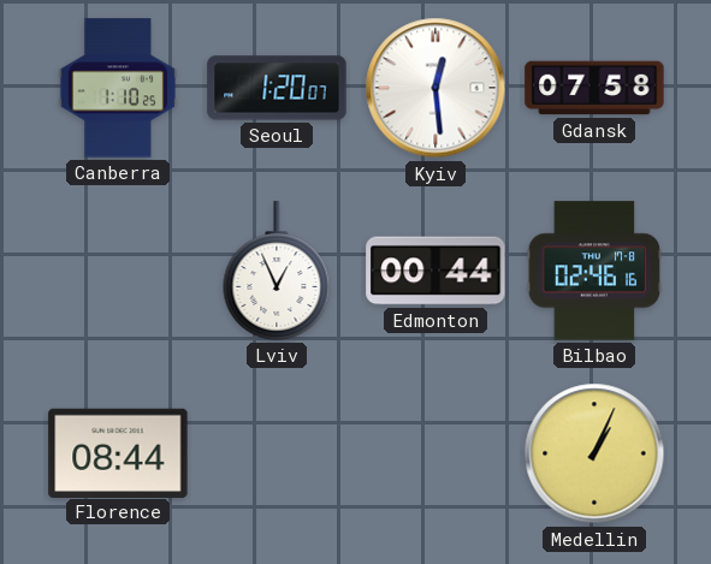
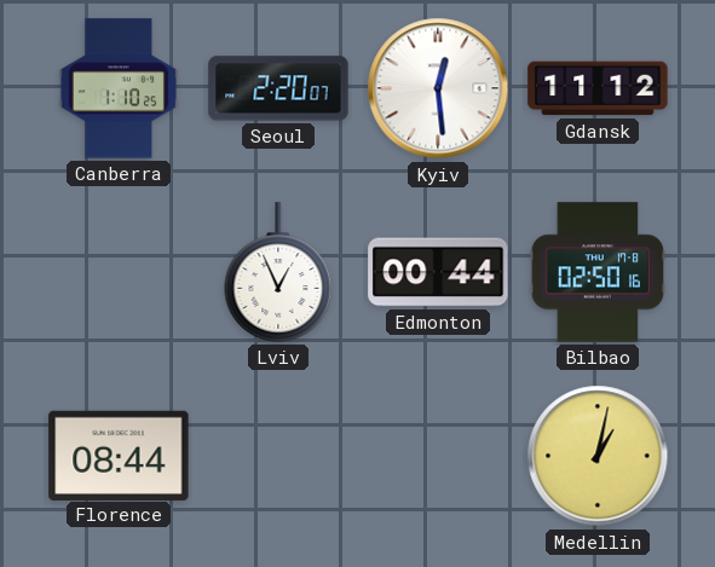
Seoul: 1:20 -> 2:20 (278, 88)
Gdansk: 07:58 -> 11:12 (598, 88)
Bilbao: 02:46 -> 02:50 (598, 272)
Medellin: 1:04 -> 1:02 (598, 456)
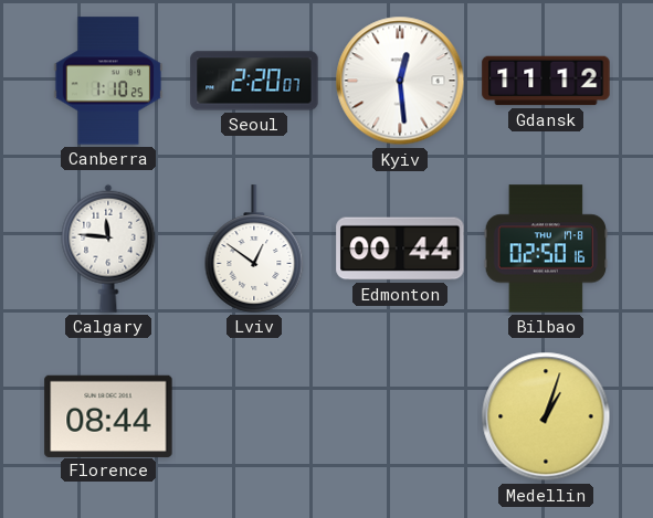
Calgary: none -> 11:46 (108, 249)
Lviv: 12:56 -> 12:51 (254, 249)
Medellin: 1:02 -> 1:03 (546, 416)
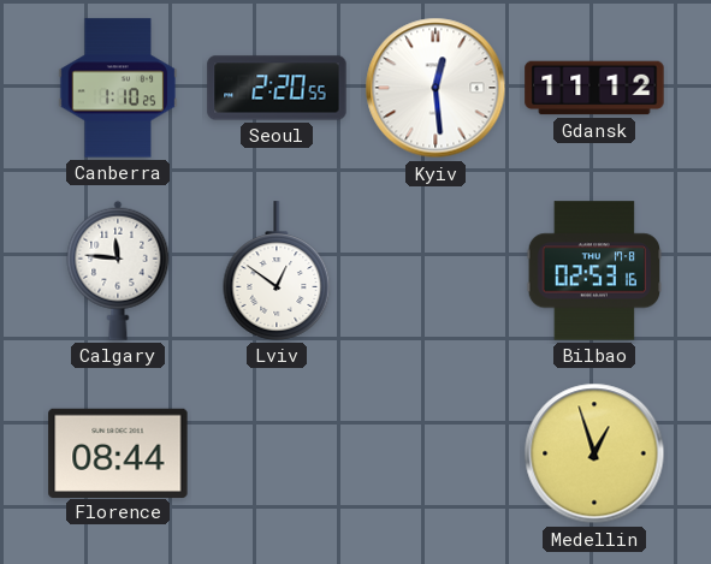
Seoul: 2:20:07 -> 2:20:55 (277, 88)
Edmonton: 00:44 -> none (400, 249)
Bilbao: 02:50 -> 02:53 (594, 271)
Medellin: 1:03 -> 12:57 (594, 453)
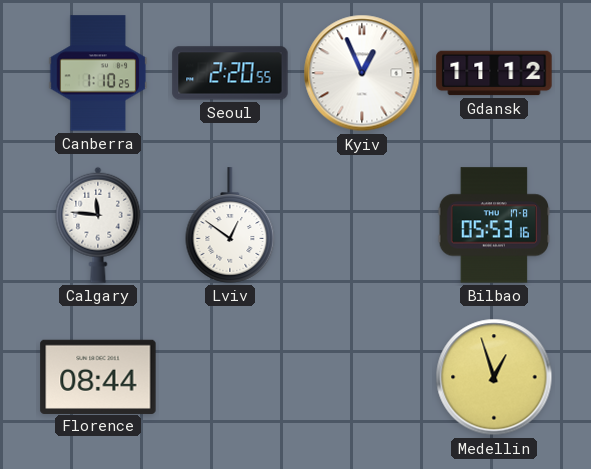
Kyiv: 12:29 -> 12:56 (362, 73)
Bilbao: 02:53 -> 05:53 (494, 225)
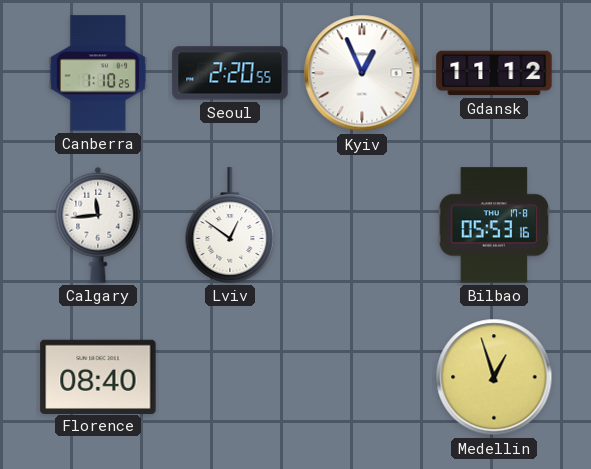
Calgary: 11:46 -> 11:44 (98, 225)
Florence: 08:44 -> 08:40 (98, 376)
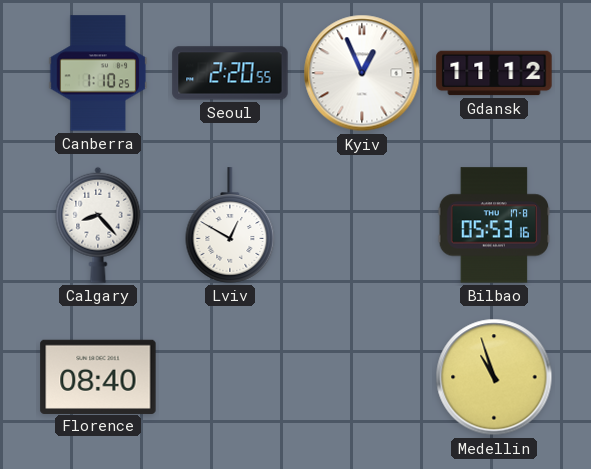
Calgary: 11:44 -> 8:23 (98, 225)
Lviv: 12:51 -> 12:50 (230, 225)
Medellin: 12:57 -> 10:57 (494, 377)
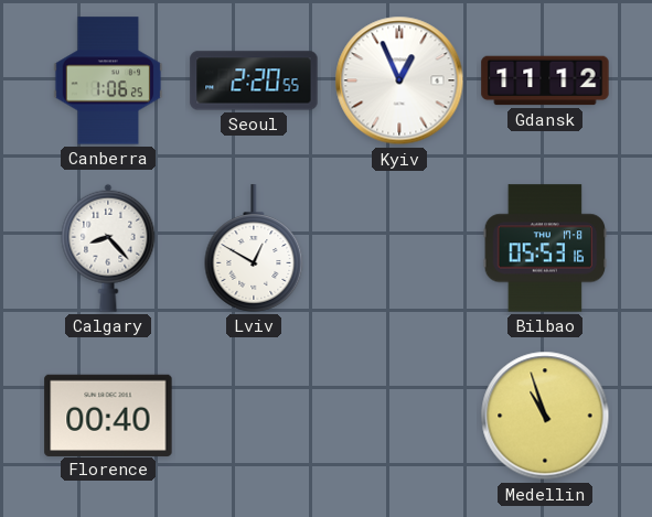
Canberra: 1:10 -> 1:06 (108, 80)
Florence: 08:40 -> 00:40 (108, 414)
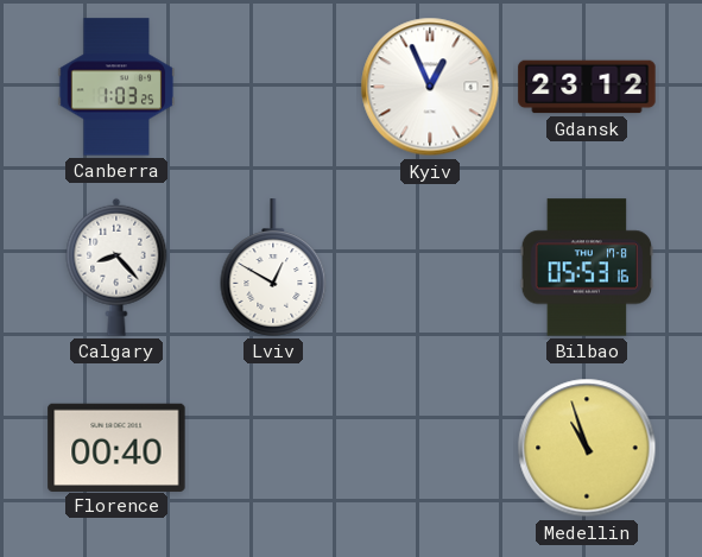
Canberra: 1:06 -> 1:03 (116, 87)
Seoul: 2:20 -> none (254, 80)
Gdansk: 11:12 -> 23:12 (587, 87)
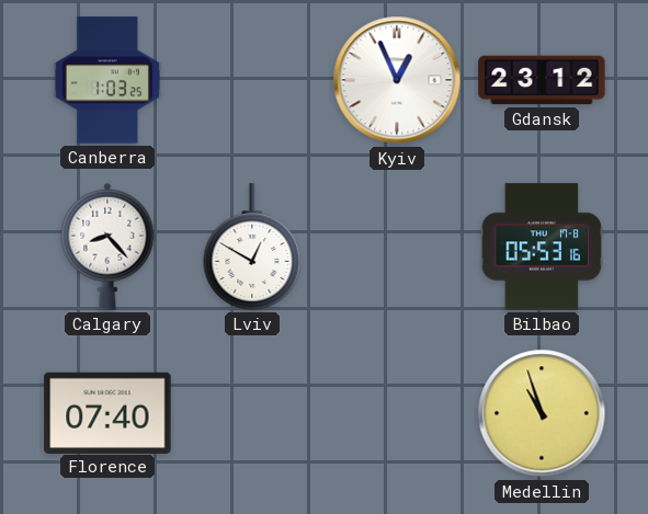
Florence: 00:40 -> 07:40 (107, 412)
